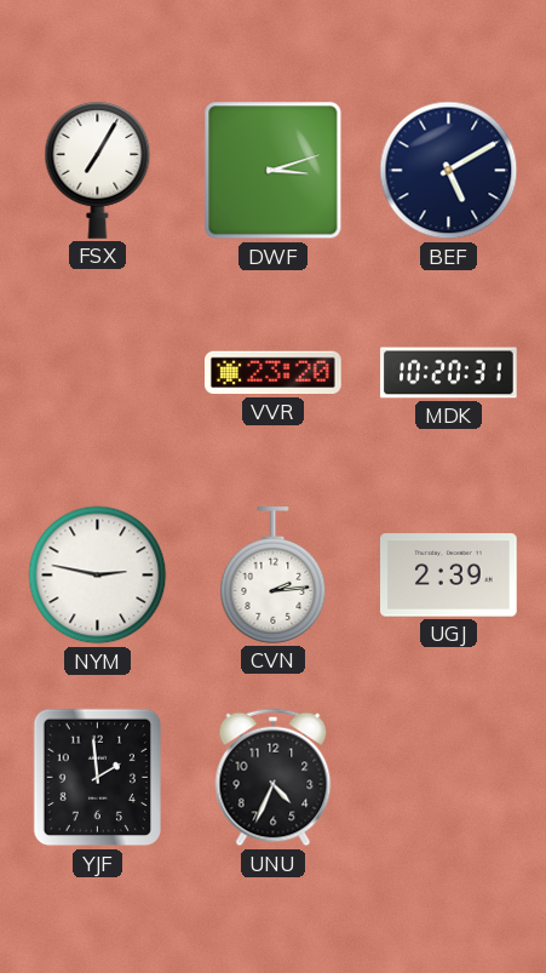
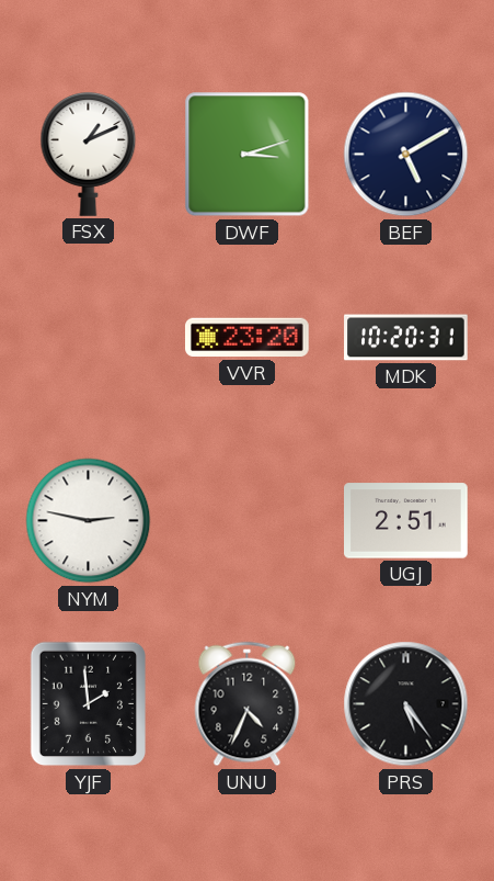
FSX: 7:05 -> 1:11 (89, 155)
CVN: 2:14 -> none (274, 576)
UGJ: 2:39 -> 2:51 (406, 521)
PRS: none -> 5:24 (406, 704)
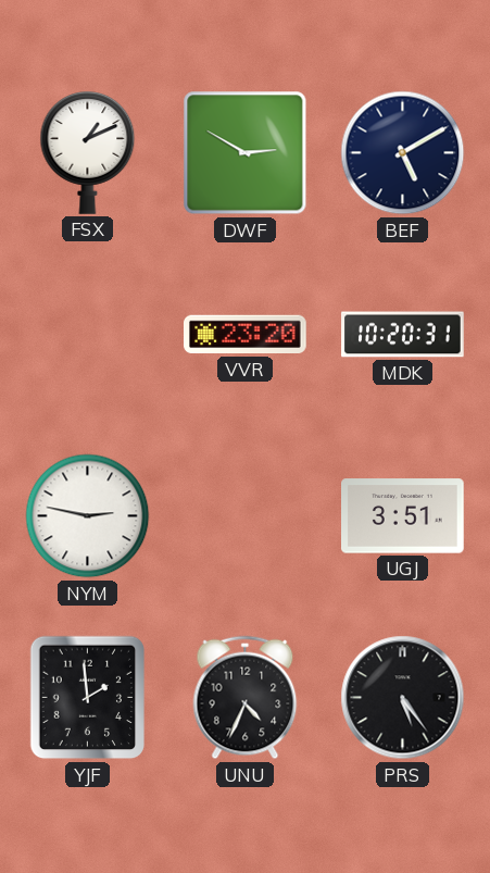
DWF: 3:12 -> 2:50 (246, 153)
UGJ: 2:51 -> 3:51 (403, 516)
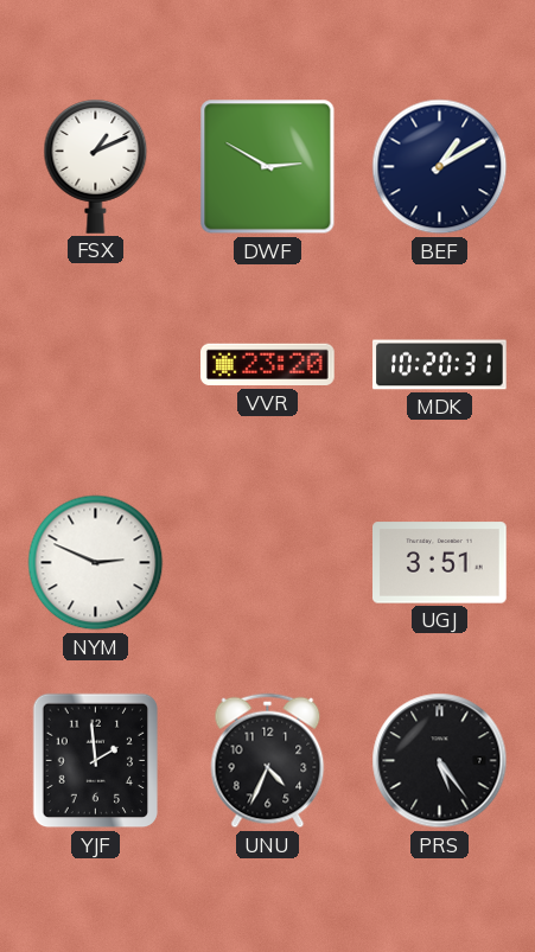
BEF: 5:10 -> 1:10 (440, 167)
NYM: 2:47 -> 2:49 (96, 563)
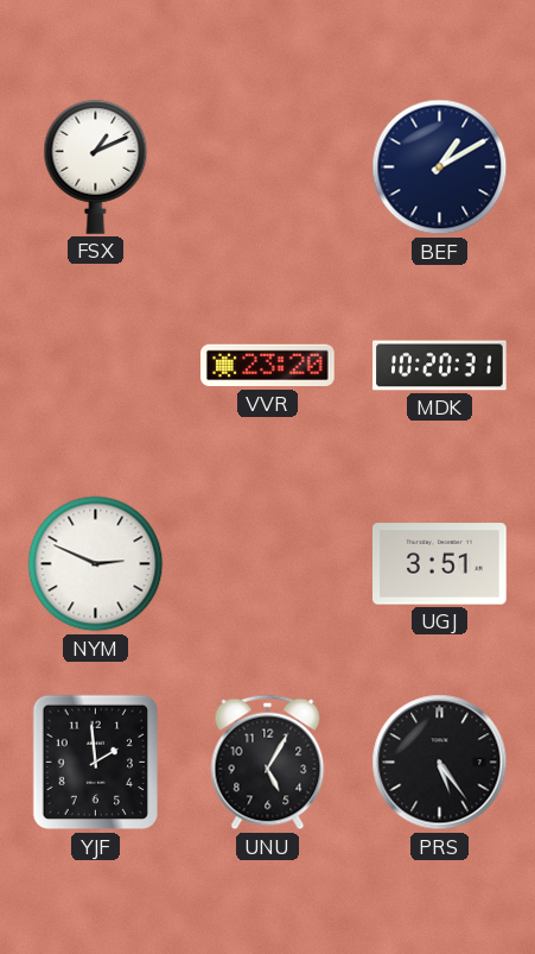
DWF: 2:50 -> none (268, 167)
UNU: 4:34 -> 5:05 (268, 763)
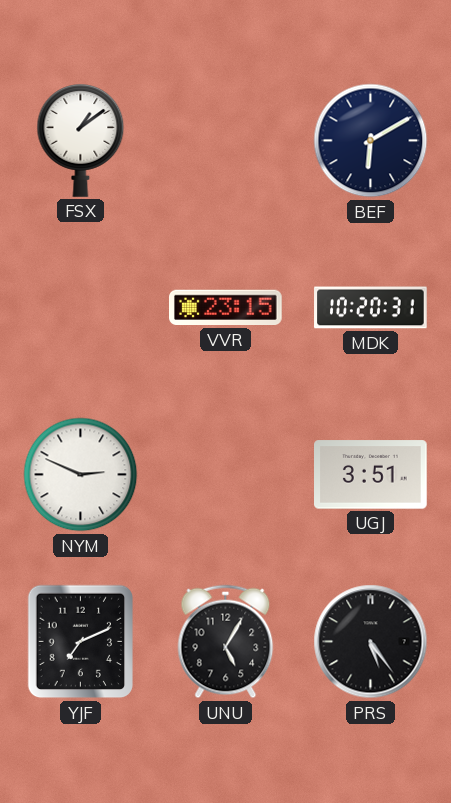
FSX: 1:11 -> 1:09 (81, 141)
BEF: 1:10 -> 6:10 (371, 141)
VVR: 23:20 -> 23:15 (226, 308)
YJF: 1:59 -> 7:11 (81, 642)
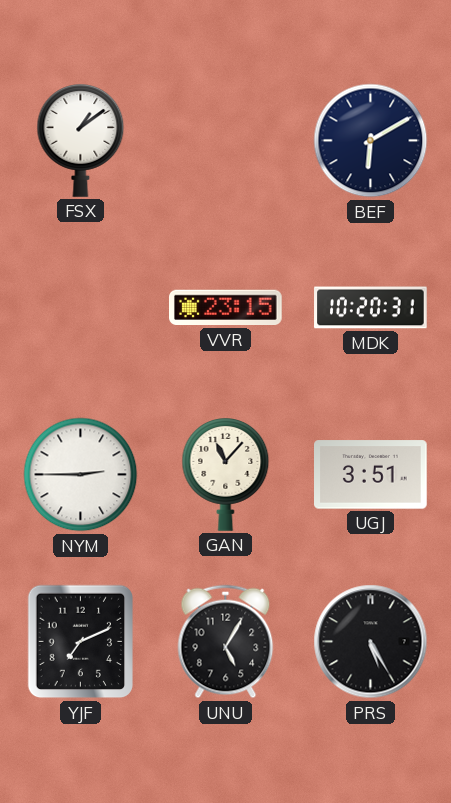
NYM: 2:49 -> 2:45 (81, 475)
GAN: none -> 11:07 (226, 475)
PRS: 5:24 -> 5:25 (371, 642)
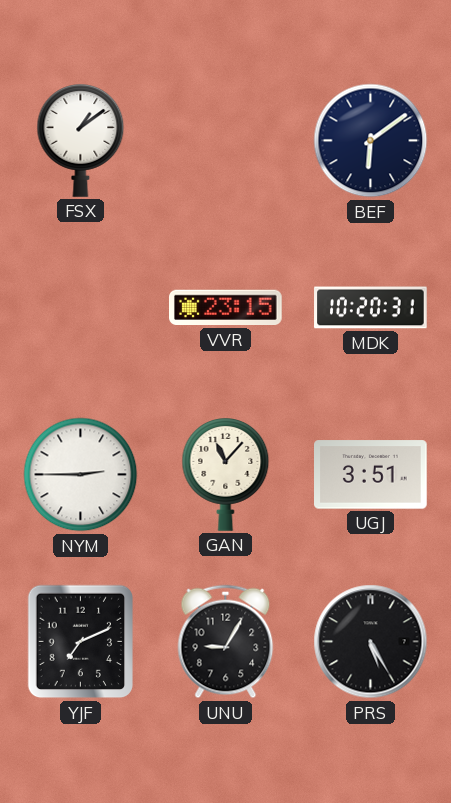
BEF: 6:10 -> 6:09 (371, 141)
UNU: 5:05 -> 9:05 (226, 642)
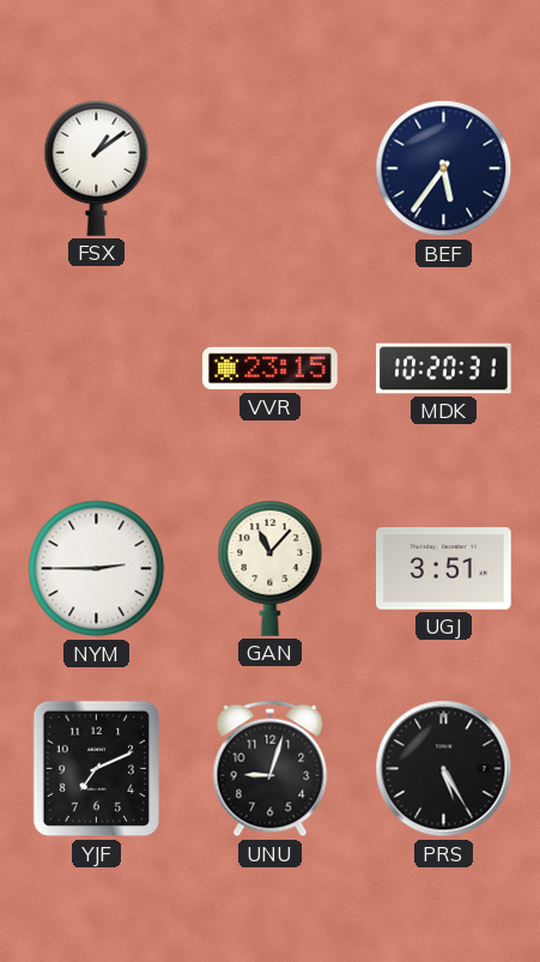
BEF: 6:09 -> 5:36 (444, 169)
UNU: 9:05 -> 9:03 (271, 769)
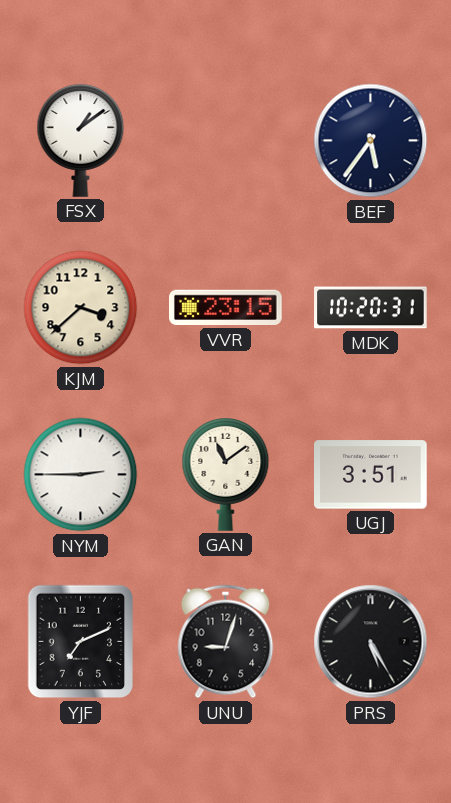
KJM: none -> 3:38 (81, 308)
GAN: 11:07 -> 11:09 (226, 475)
